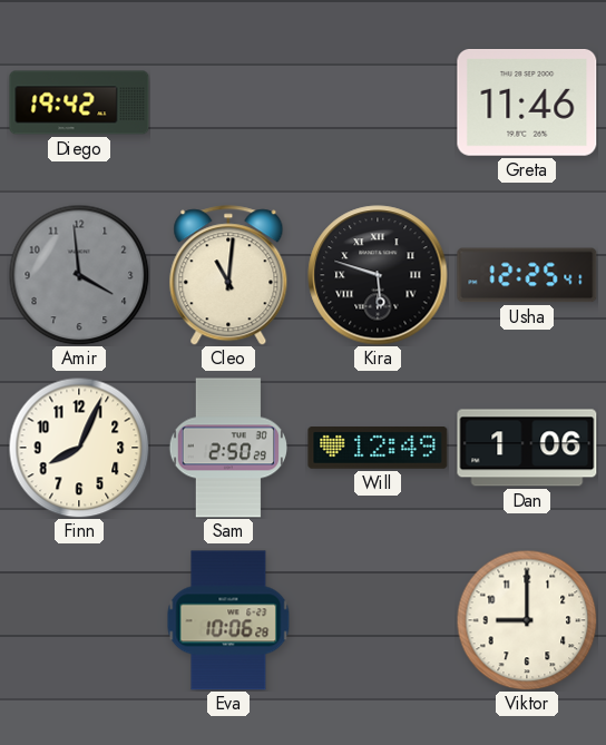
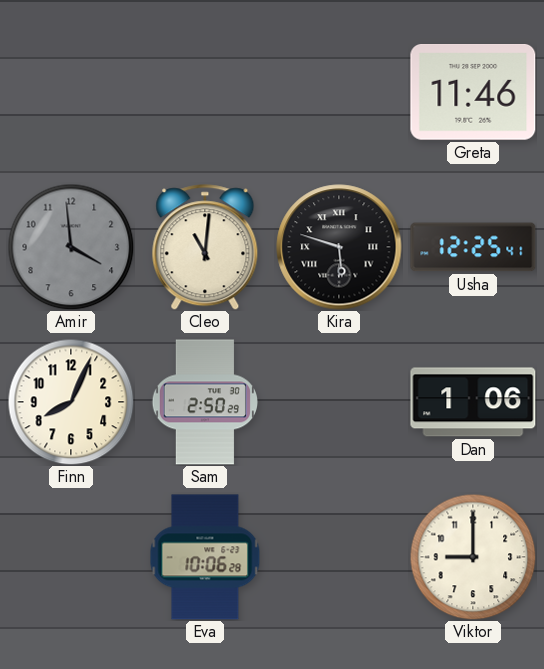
Diego: 19:42 -> none (79, 102)
Will: 12:49 -> none (378, 449)
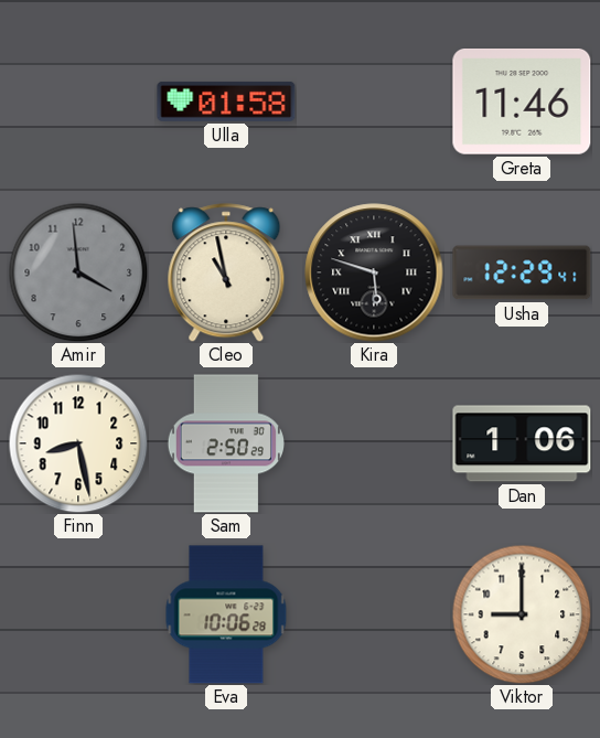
Ulla: none -> 01:58 (226, 101)
Cleo: 11:01 -> 10:58 (226, 272)
Usha: 12:25 -> 12:29 (522, 272)
Finn: 8:04 -> 8:28 (78, 443)
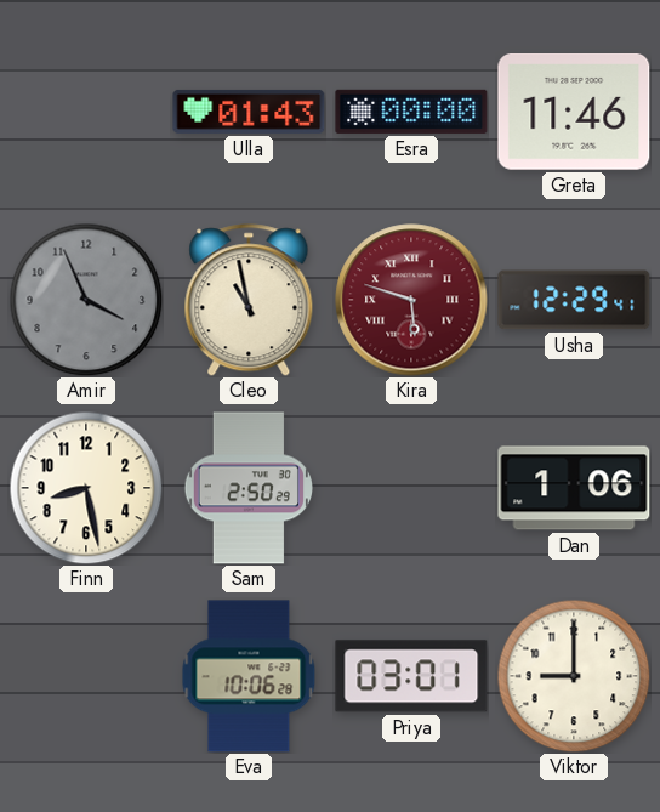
Ulla: 01:58 -> 01:43 (249, 112)
Esra: none -> 00:00 (411, 112)
Amir: 3:59 -> 3:56 (86, 300)
Kira dial: black -> burgundy (411, 300)
Priya: none -> 03:01 (411, 676)
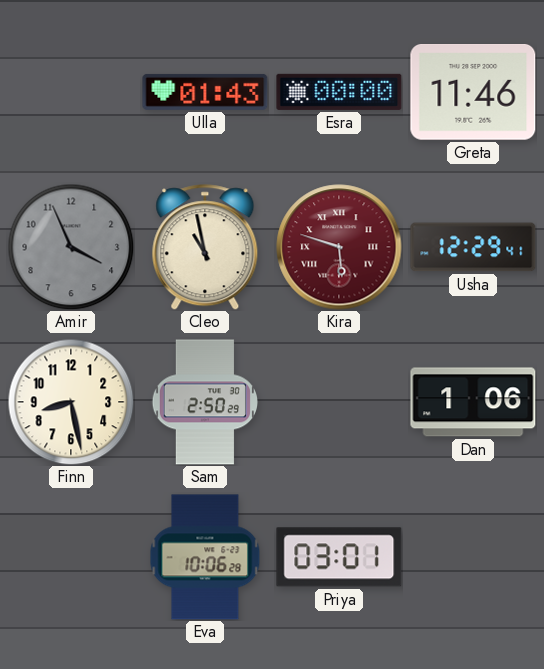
Viktor: 9:00 -> none (574, 676)
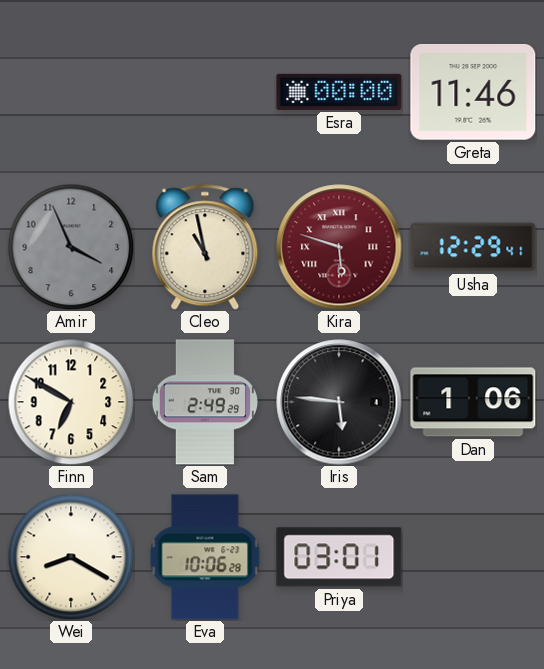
Ulla: 01:43 -> none (205, 92)
Finn: 8:28 -> 6:50 (71, 402)
Sam: 2:50 -> 2:49 (204, 402)
Iris: none -> 5:46 (339, 402)
Wei: none -> 8:20 (71, 557)
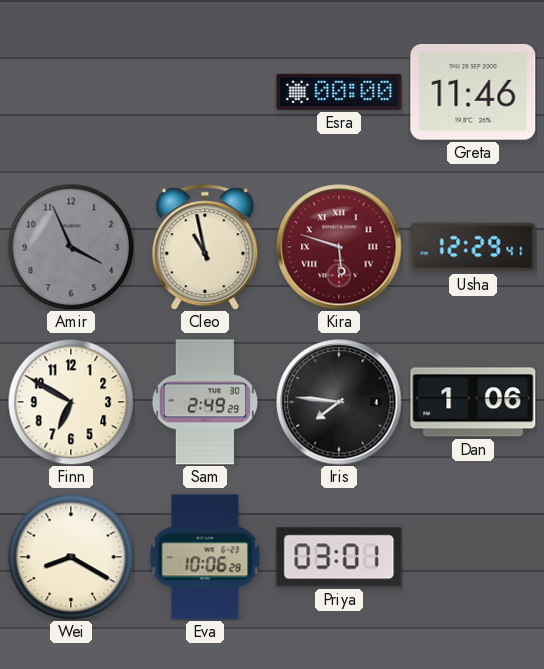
Iris: 5:46 -> 7:46 (339, 402)
